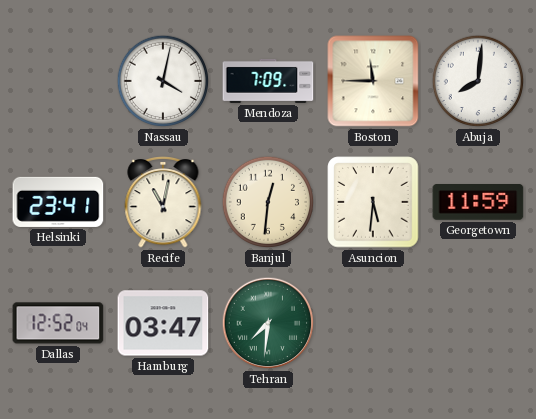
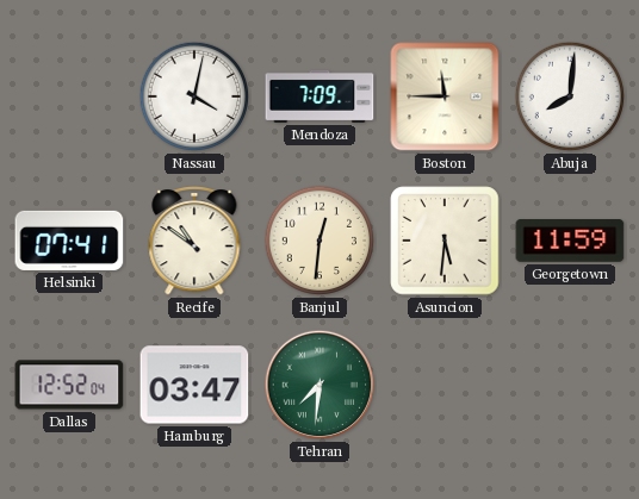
Helsinki: 23:41 -> 07:41 (69, 241)
Recife: 11:02 -> 10:51 (194, 241)
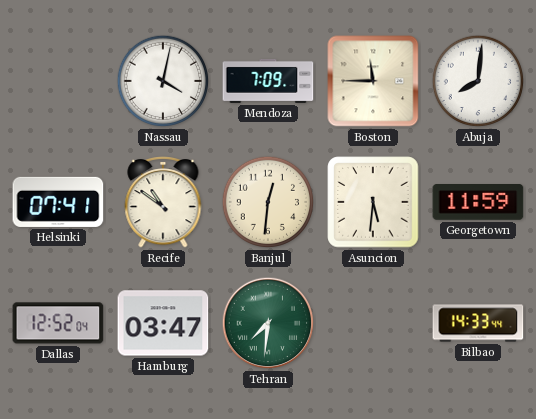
Bilbao: none -> 14:33 (478, 323)
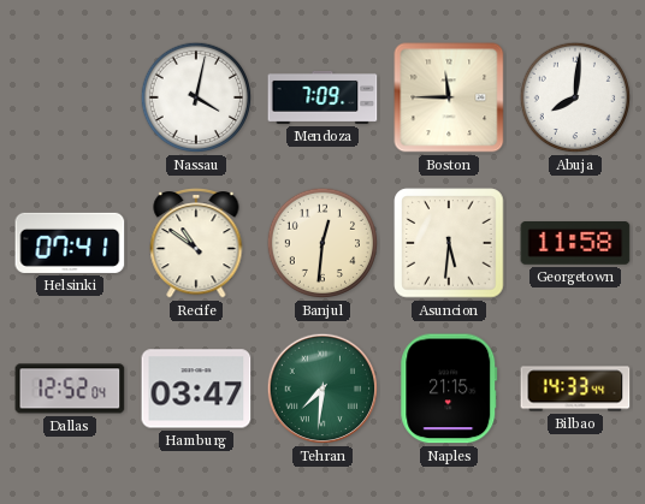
Georgetown: 11:59 -> 11:58 (575, 244)
Naples: none -> 21:15 (449, 389)
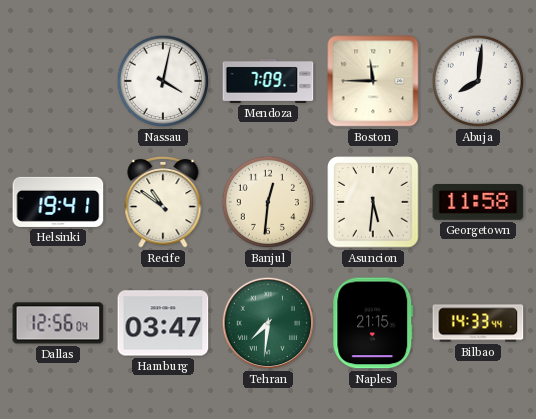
Helsinki: 07:41 -> 19:41 (58, 202)
Dallas: 12:52 -> 12:56 (58, 323)
